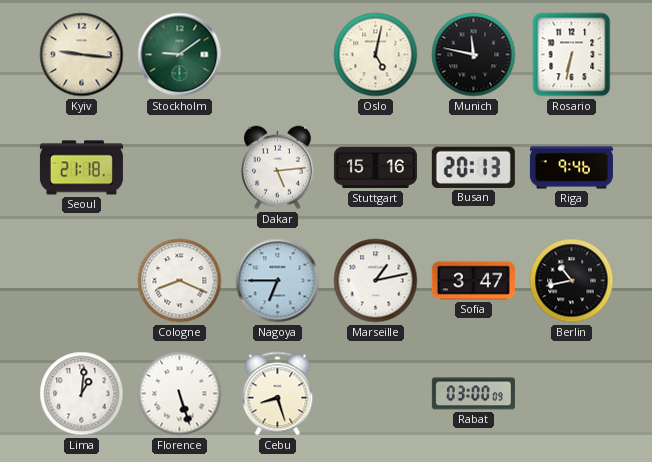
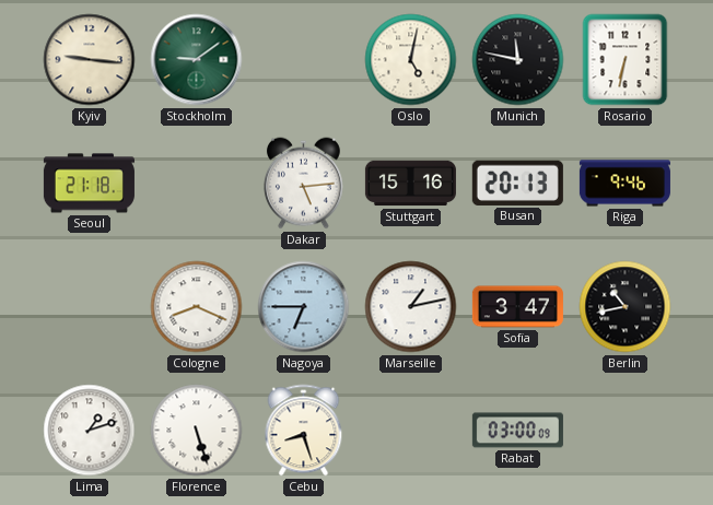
Lima: 1:01 -> 1:12 (90, 431)
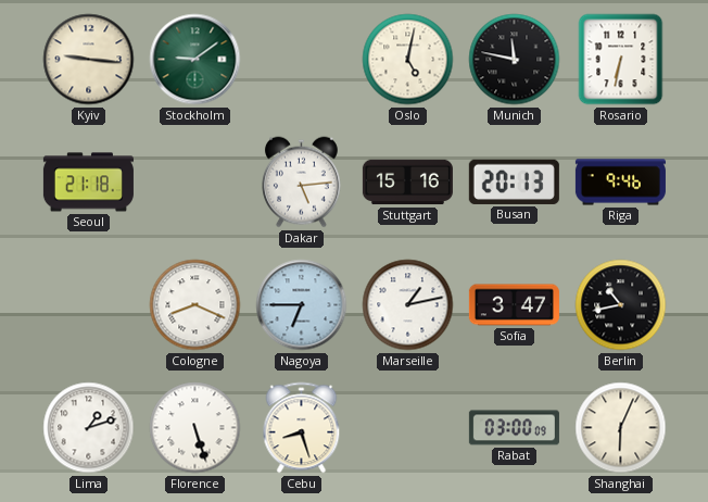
Shanghai: none -> 6:04 (621, 428)
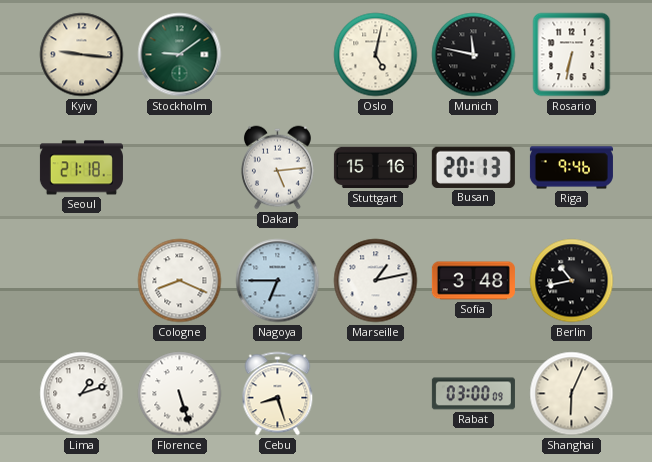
Sofia: 3:47 -> 3:48 (473, 281)
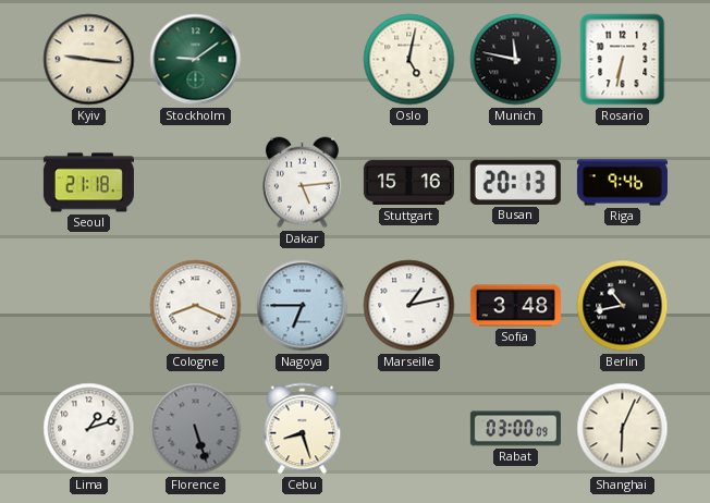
Florence dial: white -> grey (196, 429)
